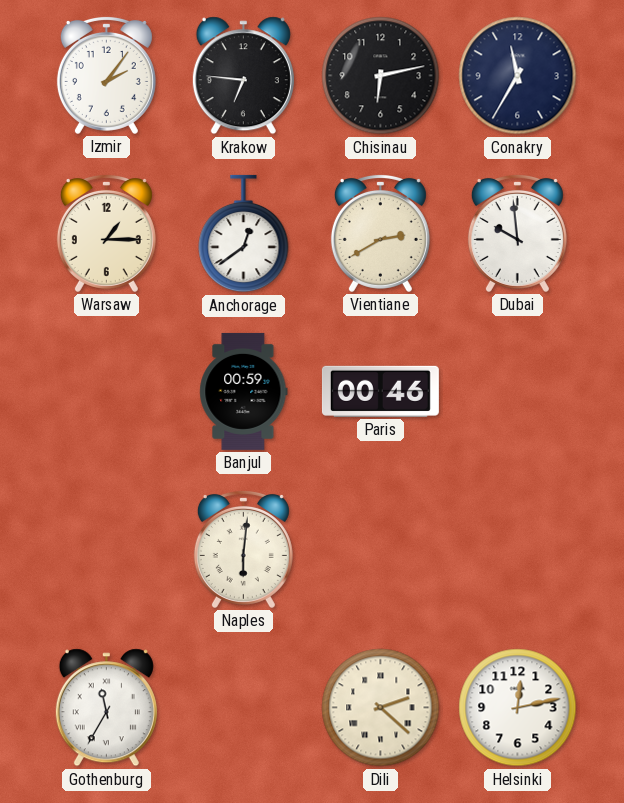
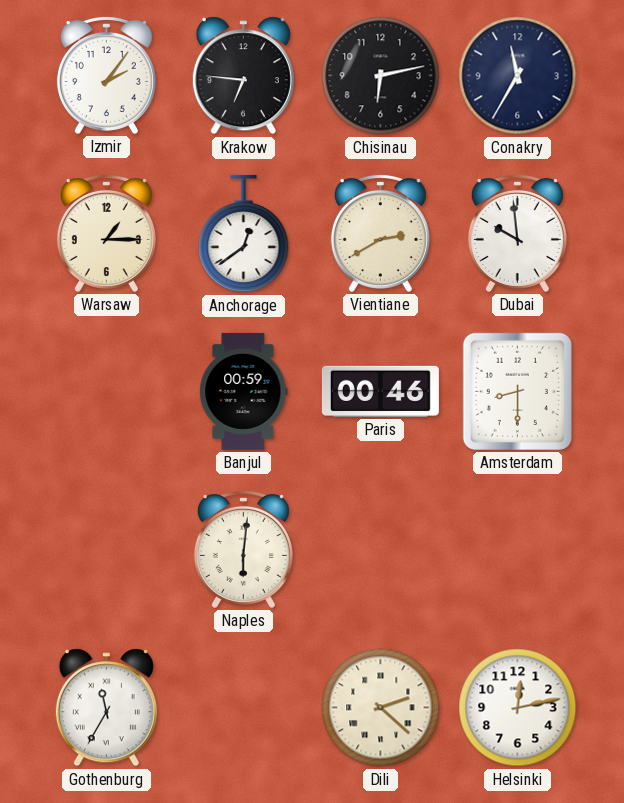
Amsterdam: none -> 8:30 (517, 391)
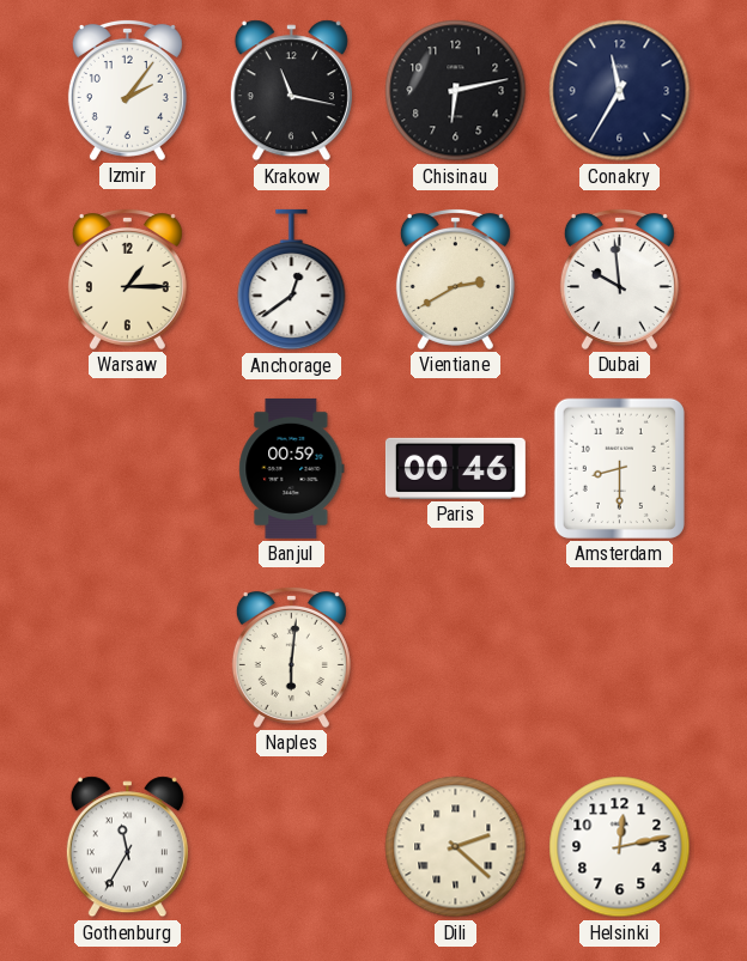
Krakow: 6:46 -> 11:17 (291, 91)
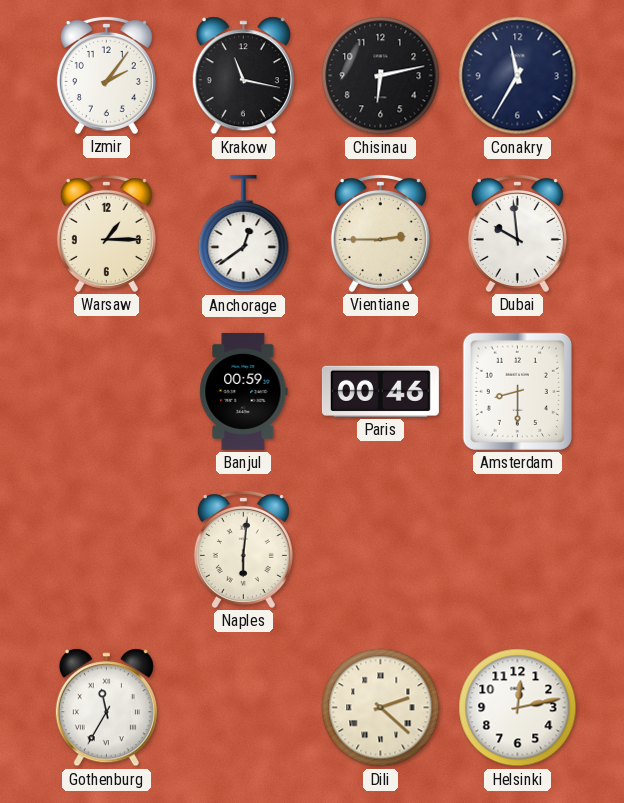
Vientiane: 2:40 -> 2:45 (380, 233)
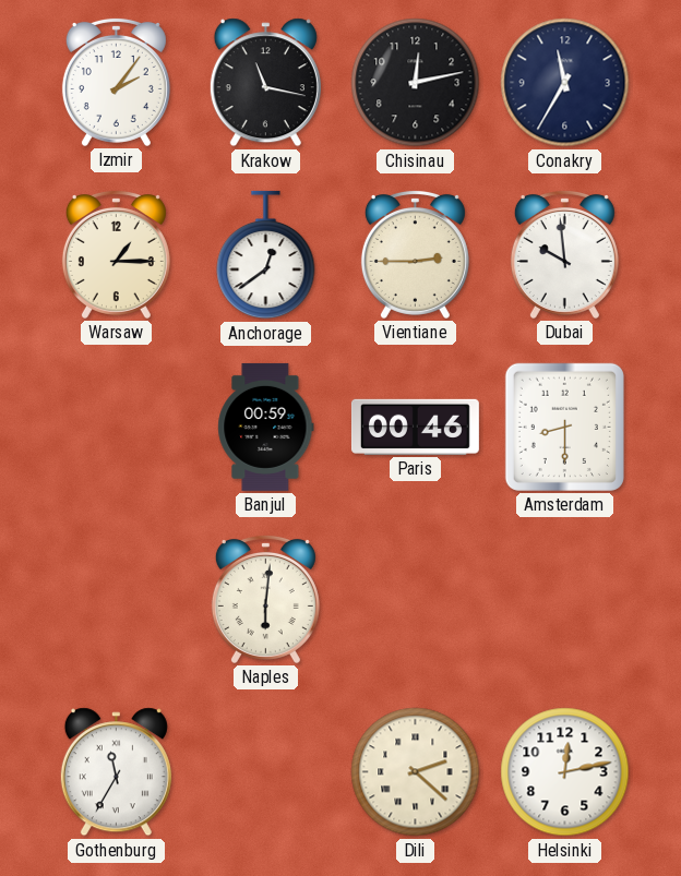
Chisinau: 6:13 -> 12:13 (416, 83)
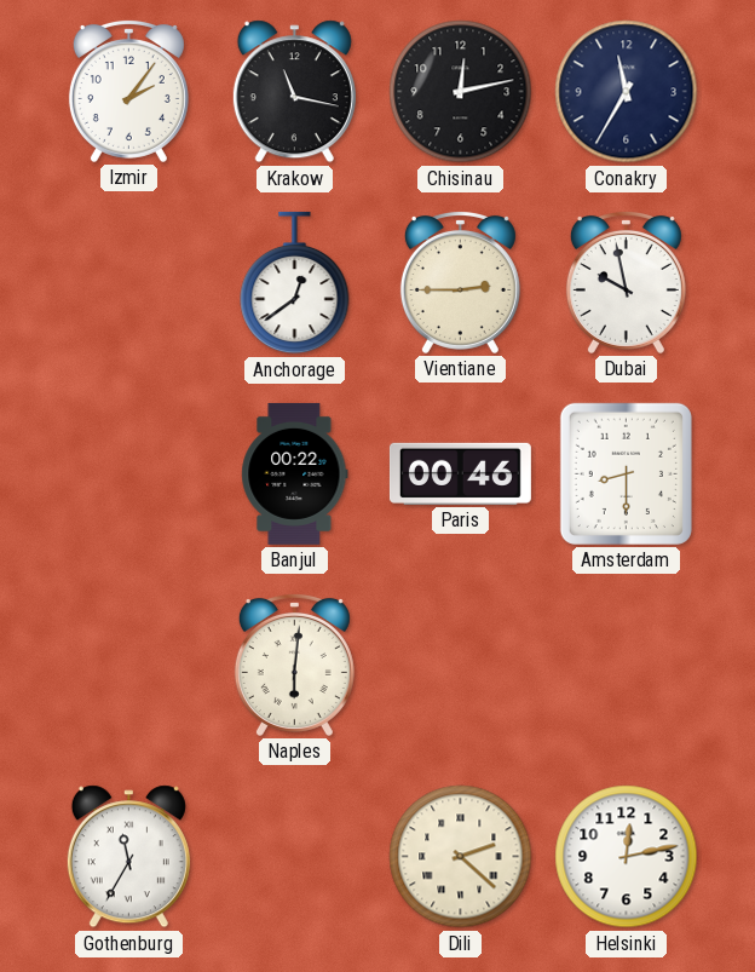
Warsaw: 1:15 -> none (116, 254)
Dubai: 9:59 -> 9:58 (626, 282)
Banjul: 00:59 -> 00:22 (295, 473)
